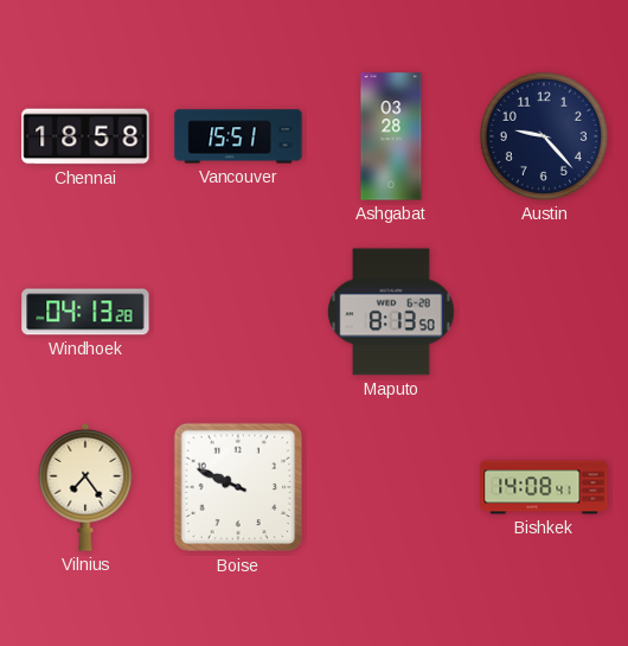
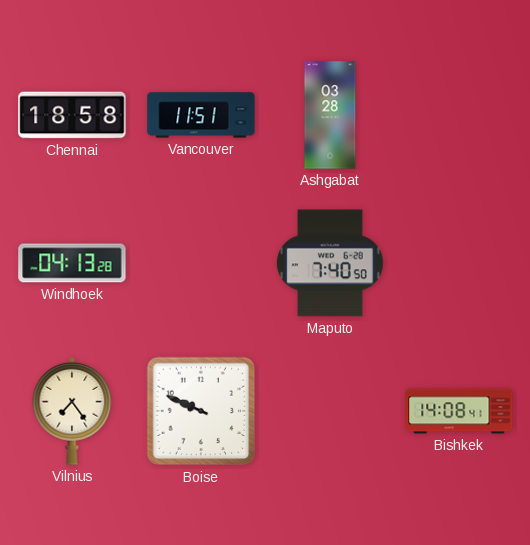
Vancouver: 15:51 -> 11:51 (201, 115)
Austin: 9:23 -> none (544, 136)
Maputo: 8:13 -> 7:40 (330, 263)
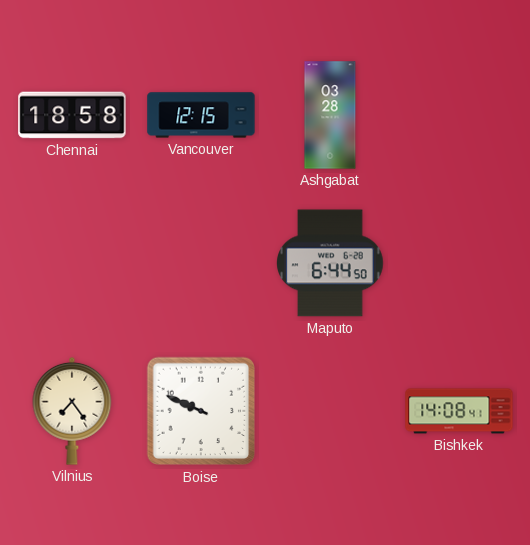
Vancouver: 11:51 -> 12:15 (201, 115)
Windhoek: 04:13 -> none (72, 263)
Maputo: 7:40 -> 6:44 (330, 263)
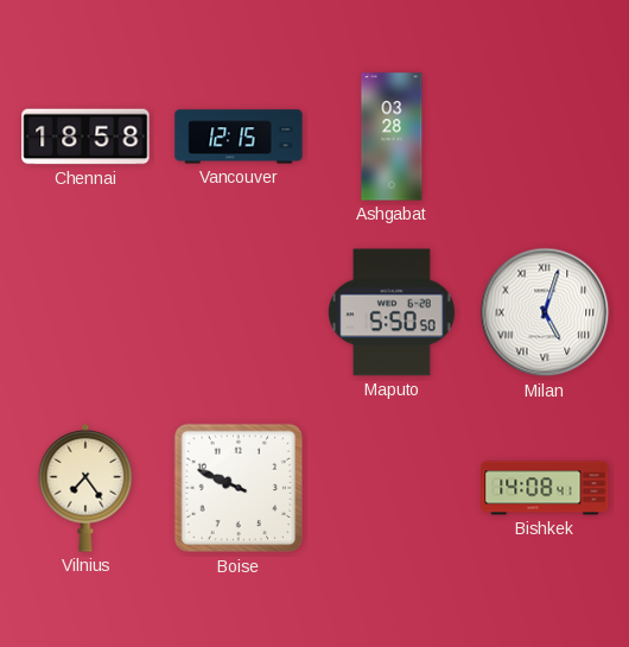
Maputo: 6:44 -> 5:50 (392, 312)
Milan: none -> 5:03 (545, 312)
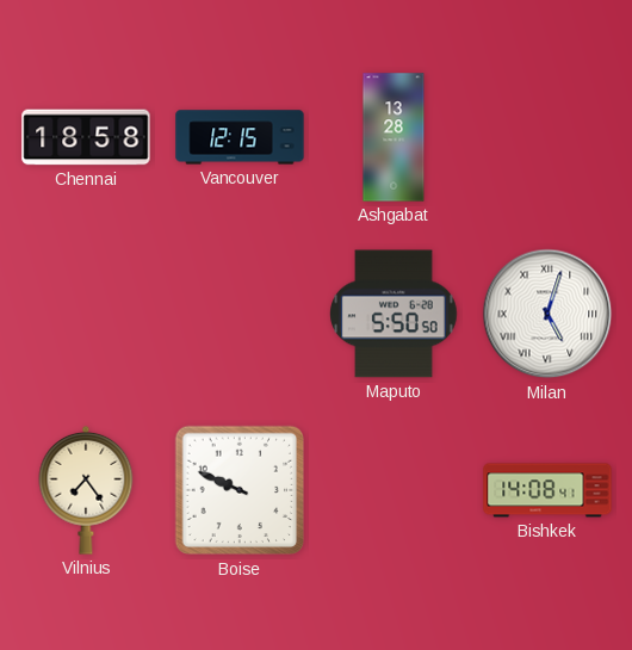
Ashgabat: 03:28 -> 13:28 (394, 137)
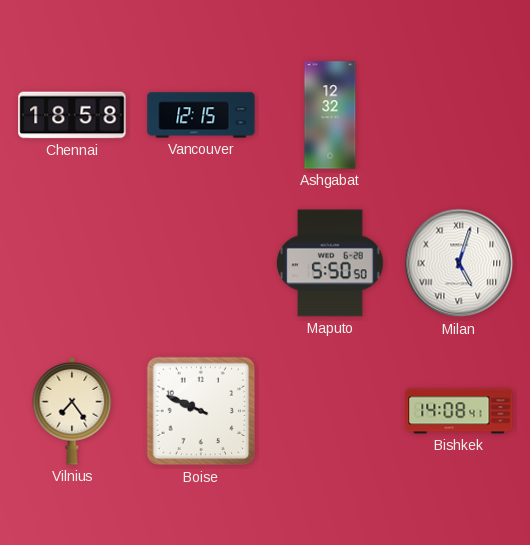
Ashgabat: 13:28 -> 12:32 (330, 115)
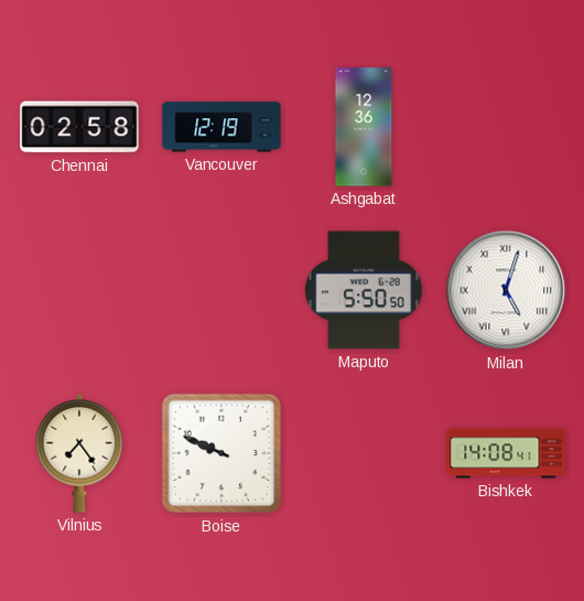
Chennai: 18:58 -> 02:58 (79, 127)
Vancouver: 12:15 -> 12:19 (221, 127)
Ashgabat: 12:32 -> 12:36 (364, 127)
